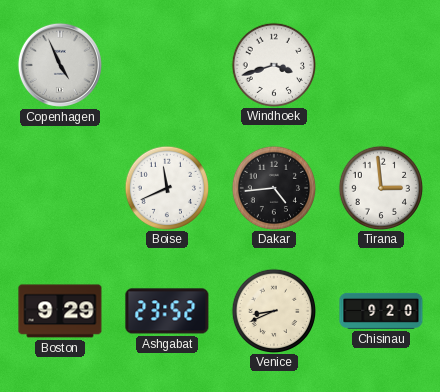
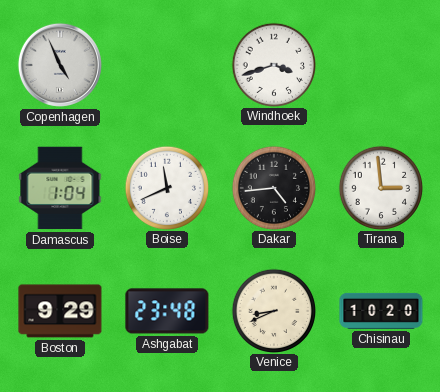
Damascus: none -> 1:04 (60, 188)
Ashgabat: 23:52 -> 23:48 (167, 311)
Chisinau: 9:20 -> 10:20 (381, 311)
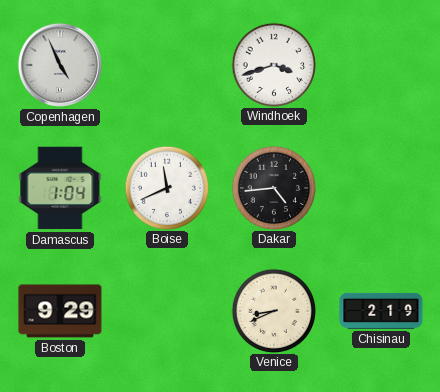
Tirana: 2:59 -> none (380, 187)
Ashgabat: 23:48 -> none (167, 311)
Chisinau: 10:20 -> 2:19 (381, 311)
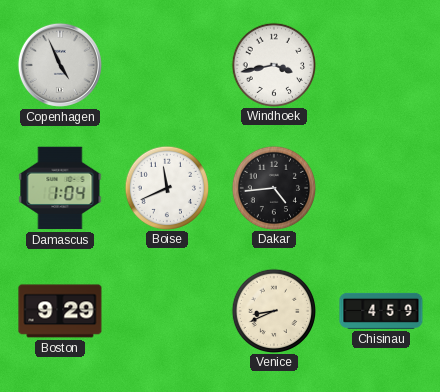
Windhoek: 3:42 -> 3:43 (273, 64)
Chisinau: 2:19 -> 4:59 (381, 311)
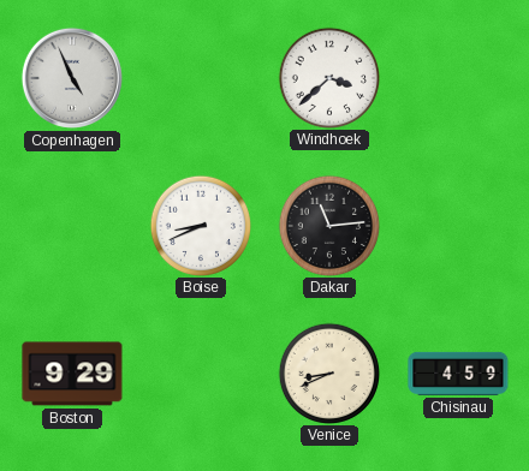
Windhoek: 3:43 -> 3:38 (328, 77)
Damascus: 1:04 -> none (60, 188)
Boise: 11:41 -> 8:41 (200, 225)
Dakar: 4:44 -> 11:14 (328, 225)
